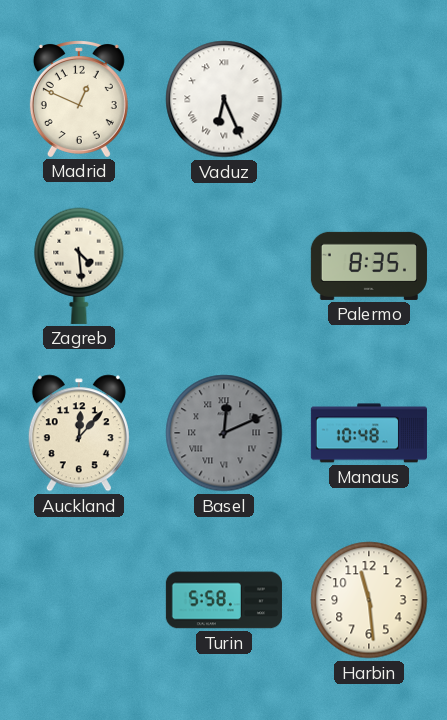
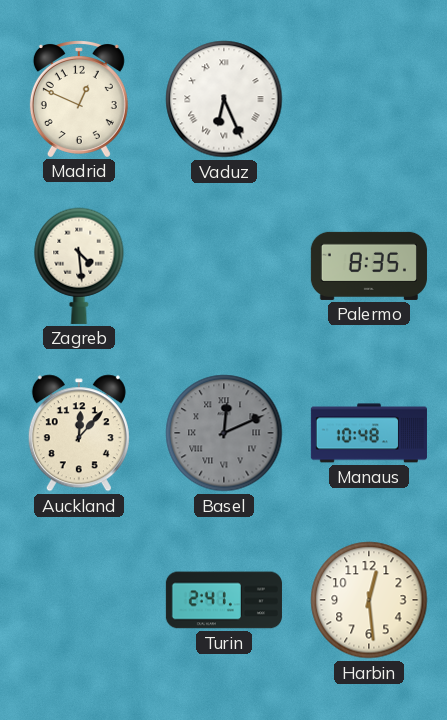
Turin: 5:58 -> 2:41 (224, 600)
Harbin: 11:29 -> 12:29 (369, 600)
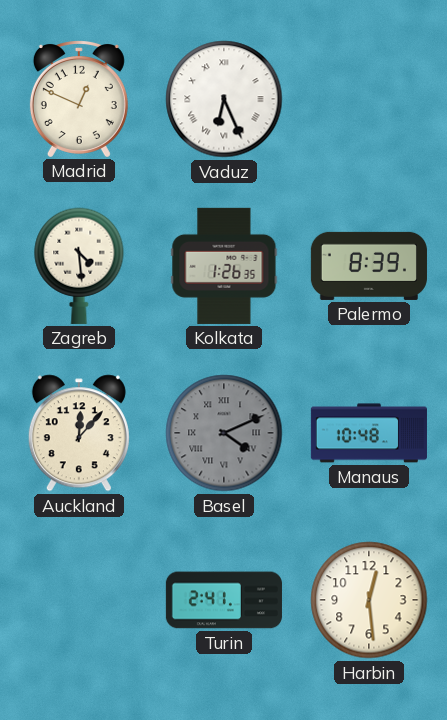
Kolkata: none -> 1:26 (224, 266)
Palermo: 8:35 -> 8:39 (369, 266)
Basel: 12:11 -> 4:11 (224, 433)
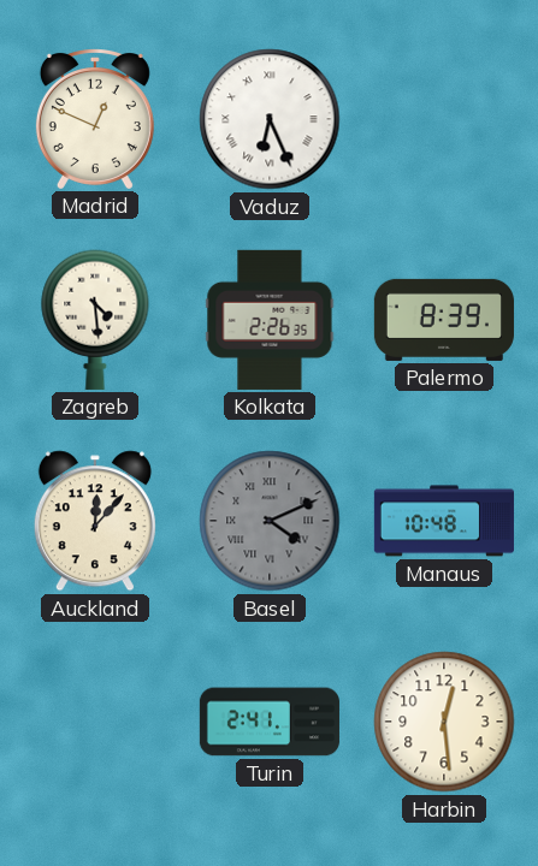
Kolkata: 1:26 -> 2:26 (270, 320)
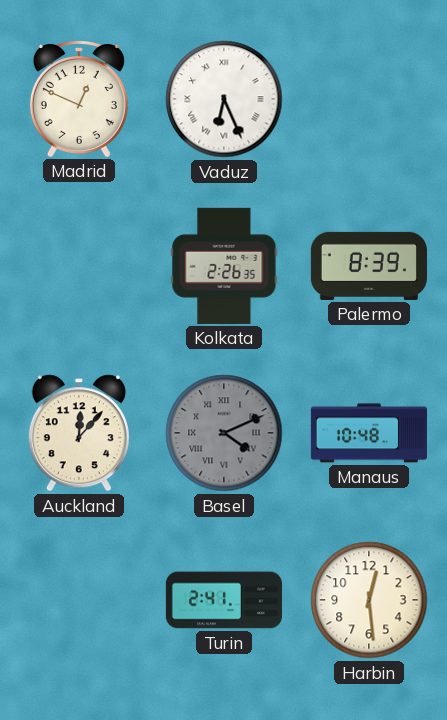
Zagreb: 4:29 -> none (95, 320)
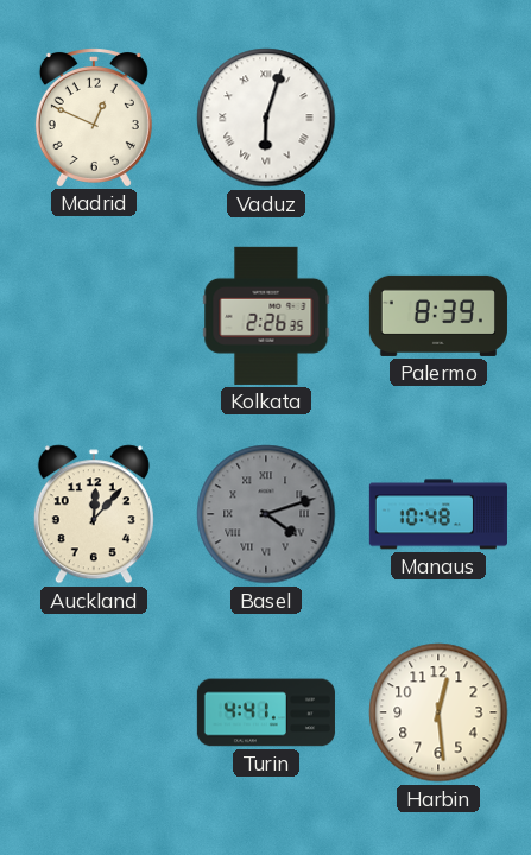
Vaduz: 6:26 -> 6:03 (266, 118)
Basel: 4:11 -> 4:12 (266, 514)
Turin: 2:41 -> 4:41 (266, 712)
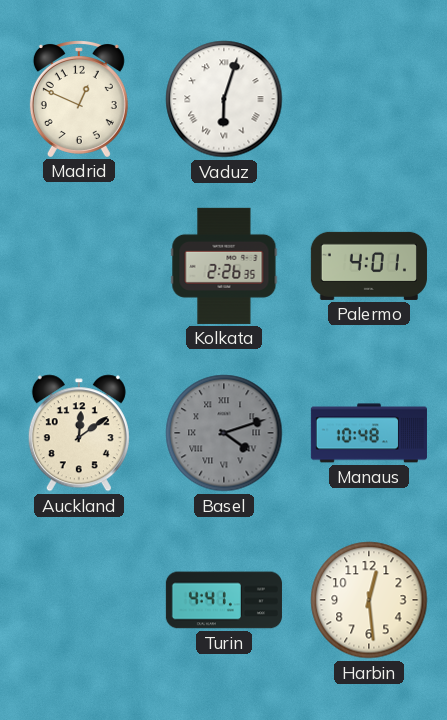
Palermo: 8:39 -> 4:01 (369, 266)
Auckland: 12:07 -> 12:09 (79, 433)
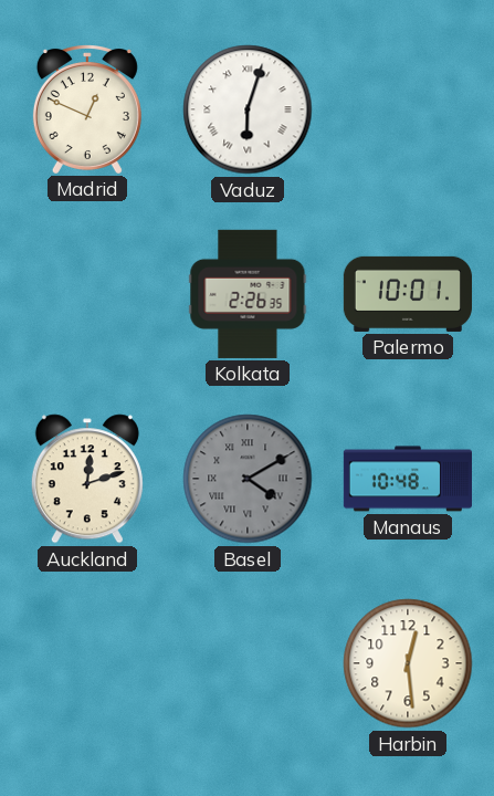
Palermo: 4:01 -> 10:01 (408, 294)
Auckland: 12:09 -> 12:12 (87, 479)
Basel: 4:12 -> 4:10 (248, 479)
Turin: 4:41 -> none (224, 600)
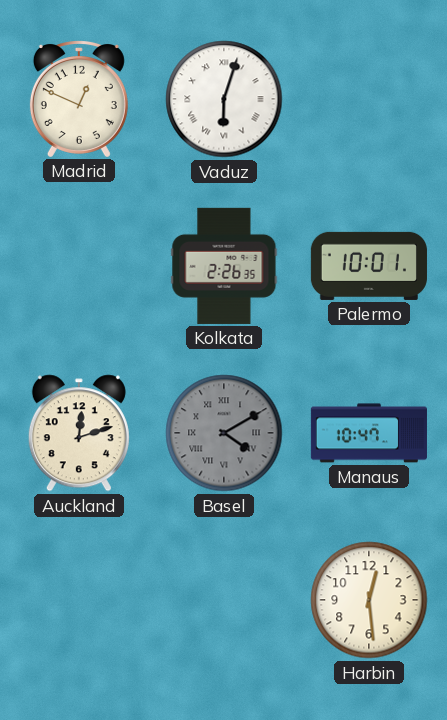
Manaus: 10:48 -> 10:47 (369, 433)
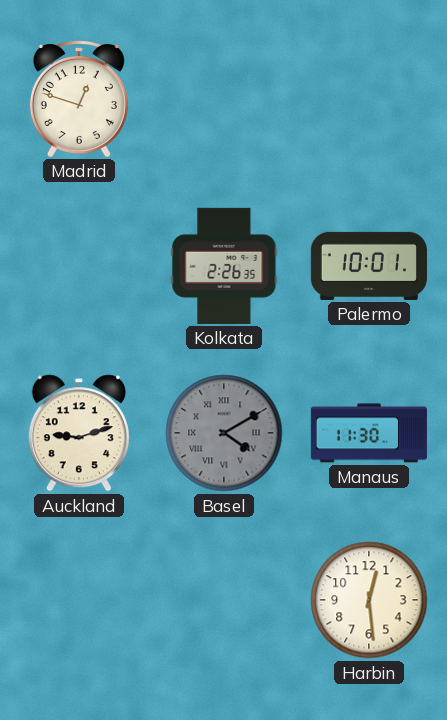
Madrid: 12:49 -> 12:48 (79, 99)
Vaduz: 6:03 -> none (224, 99)
Auckland: 12:12 -> 9:12 (79, 433)
Manaus: 10:47 -> 11:30 (369, 433)
